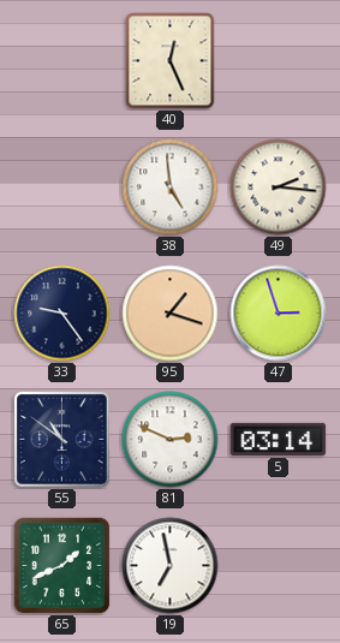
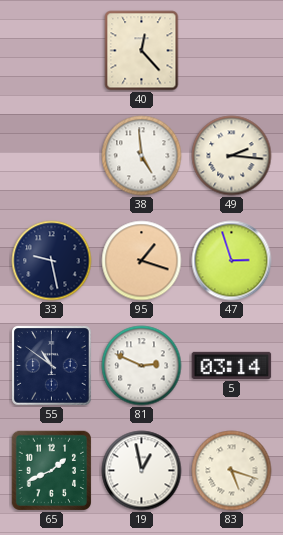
40: 12:26 -> 12:23 (142, 51)
33: 9:24 -> 9:28 (52, 261)
19: 6:58 -> 12:58 (142, 471)
83: none -> 5:18 (232, 471)
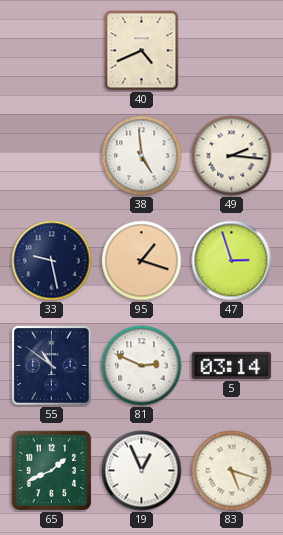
40: 12:23 -> 4:41 (142, 51)
19: 12:58 -> 12:56 (142, 471)
